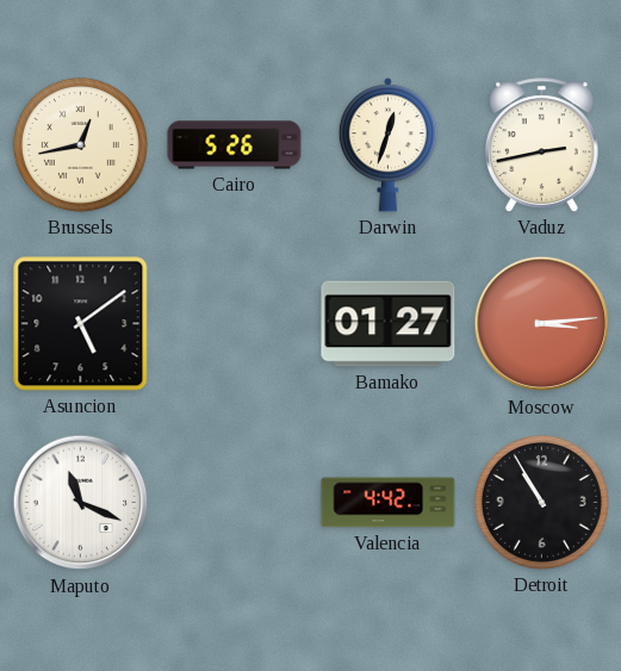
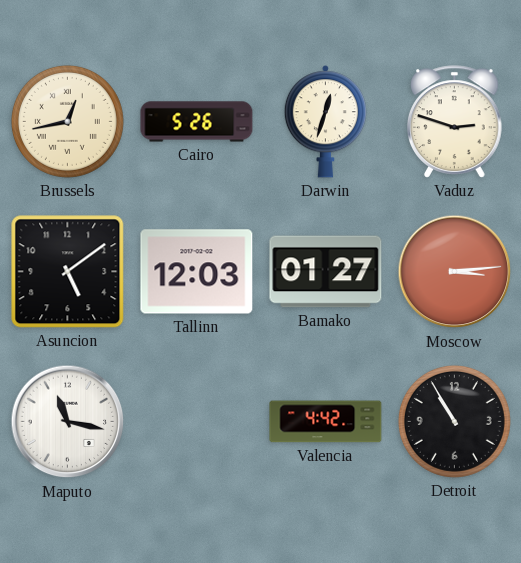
Vaduz: 2:43 -> 2:48 (455, 122)
Tallinn: none -> 12:03 (197, 272)
Maputo: 11:19 -> 11:17 (68, 422)
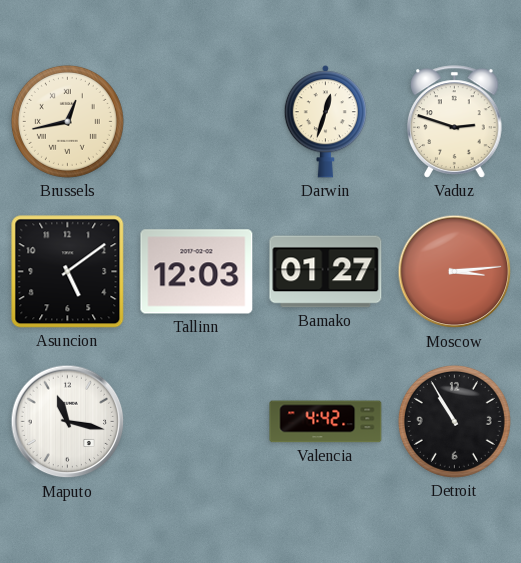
Cairo: 5:26 -> none (197, 122)
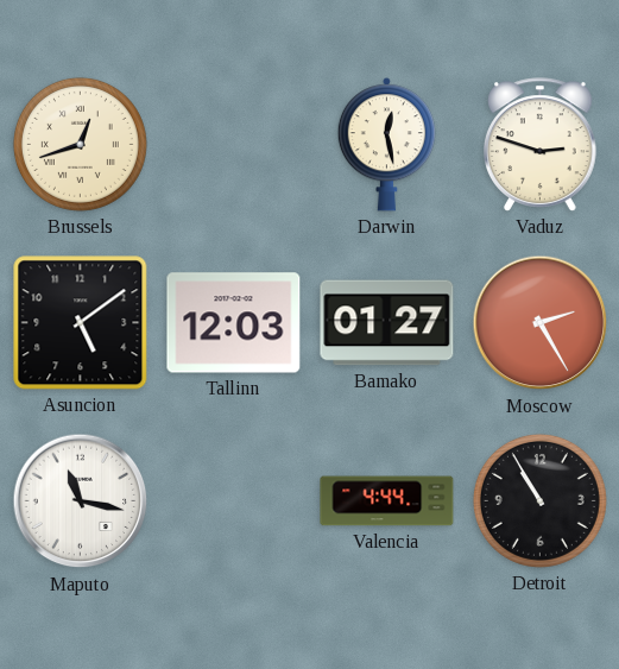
Brussels: 12:43 -> 12:42 (80, 144)
Darwin: 12:33 -> 12:28 (386, 145)
Moscow: 3:14 -> 2:25 (541, 323)
Valencia: 4:42 -> 4:44 (387, 501)
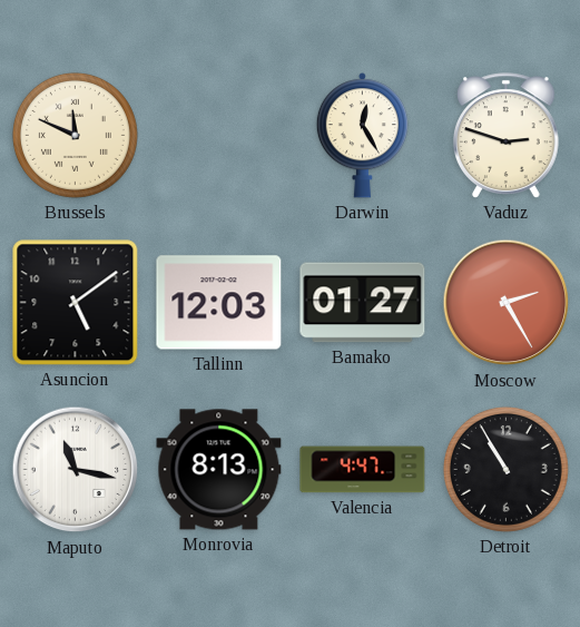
Brussels: 12:42 -> 11:49 (75, 135)
Darwin: 12:28 -> 12:25 (362, 136)
Monrovia: none -> 8:13 (219, 470)
Valencia: 4:44 -> 4:47 (363, 470)
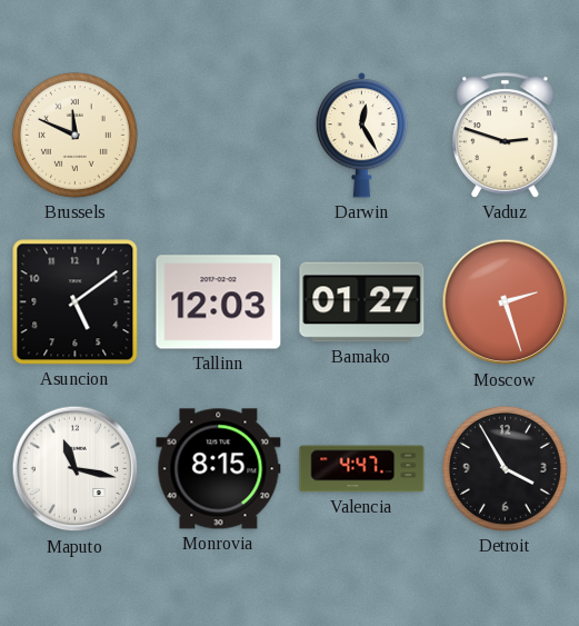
Moscow: 2:25 -> 2:27 (506, 302)
Monrovia: 8:13 -> 8:15 (219, 469)
Detroit: 10:55 -> 3:55 (505, 468)
